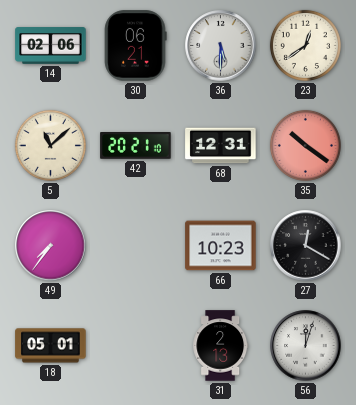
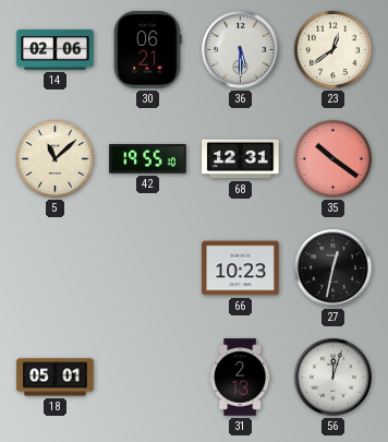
42: 20:21 -> 19:55 (148, 159)
49: 7:36 -> none (51, 246)
27: 12:20 -> 12:32 (334, 268)
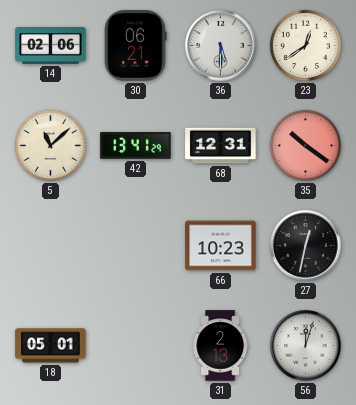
42: 19:55 -> 13:41 (136, 146)
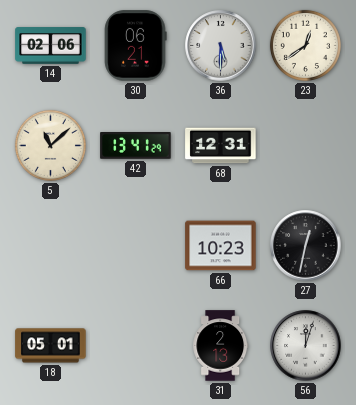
35: 10:21 -> none (305, 145)
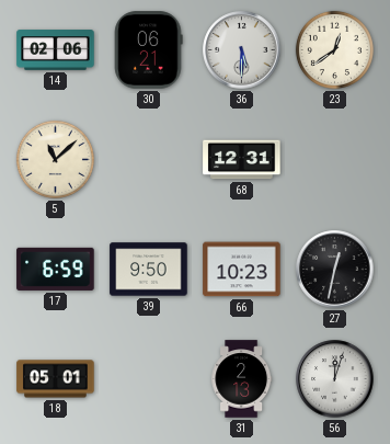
42: 13:41 -> none (136, 146)
17: none -> 6:59 (56, 269)
39: none -> 9:50 (149, 270)
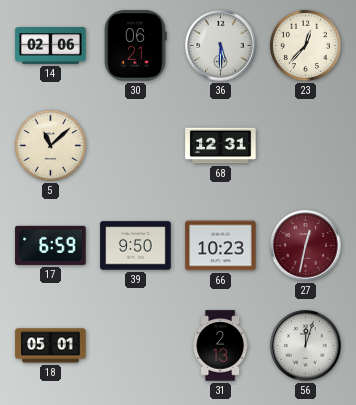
23: 12:39 -> 12:37 (305, 45)
27 dial: black -> burgundy (306, 246)
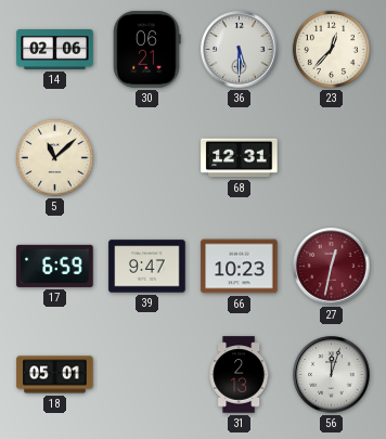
39: 9:50 -> 9:47 (147, 267)
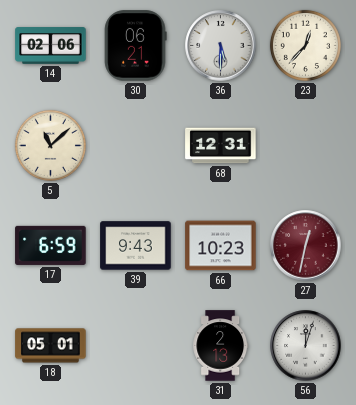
39: 9:47 -> 9:43 (136, 246)
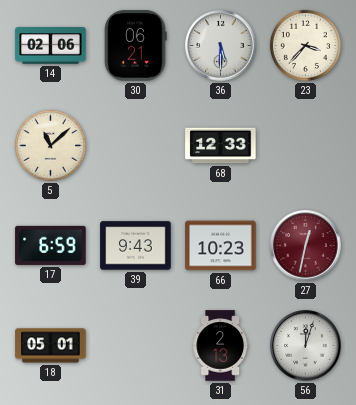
23: 12:37 -> 3:37 (305, 45)
68: 12:31 -> 12:33 (221, 146)
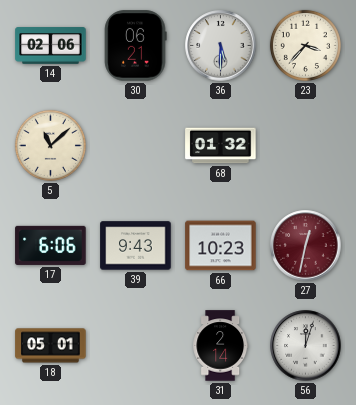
68: 12:33 -> 01:32 (221, 146)
17: 6:59 -> 6:06 (51, 245)
31: 2:13 -> 2:14 (221, 346)
